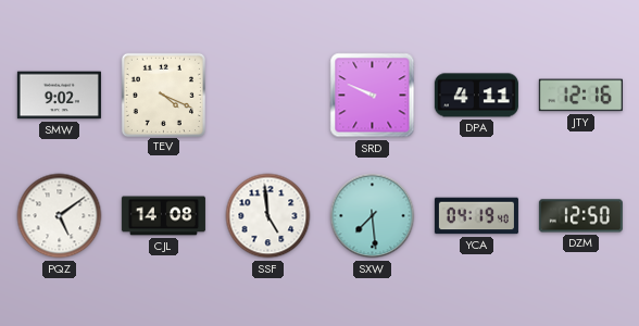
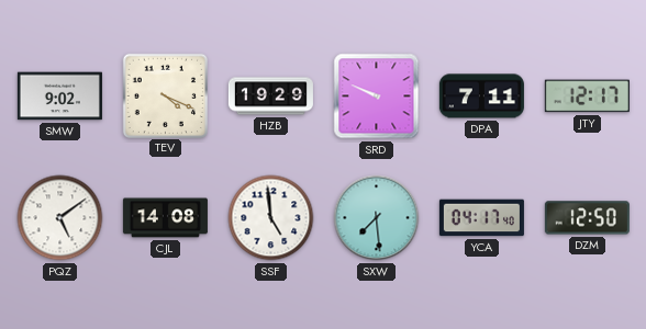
HZB: none -> 19:29 (270, 97)
DPA: 4:11 -> 7:11 (481, 97)
JTY: 12:16 -> 12:17 (587, 97)
YCA: 04:19 -> 04:17 (481, 218)
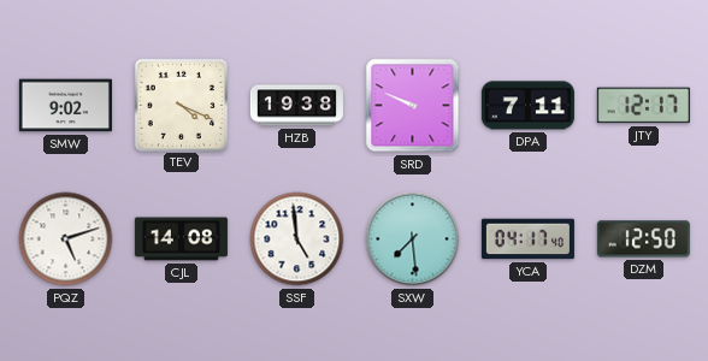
HZB: 19:29 -> 19:38 (296, 106)
PQZ: 5:09 -> 5:12 (66, 239)
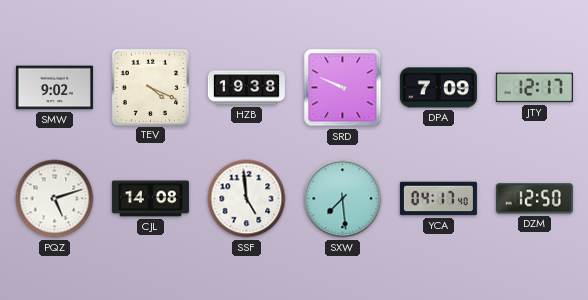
DPA: 7:11 -> 7:09 (438, 88)
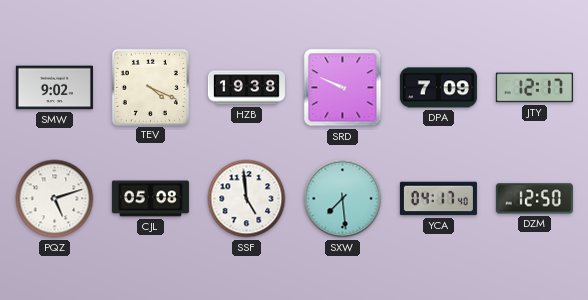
CJL: 14:08 -> 05:08 (150, 199)
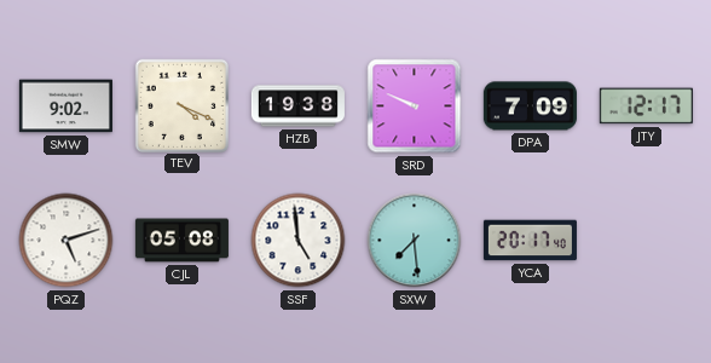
YCA: 04:17 -> 20:17 (530, 241)
DZM: 12:50 -> none (534, 199)
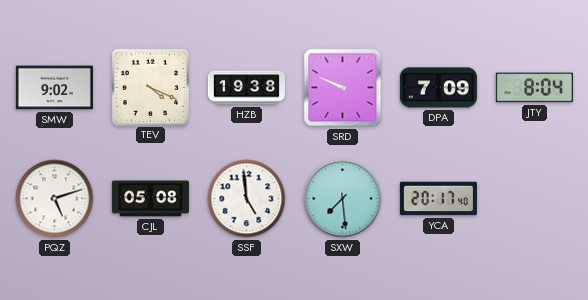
JTY: 12:17 -> 8:04 (534, 88)
